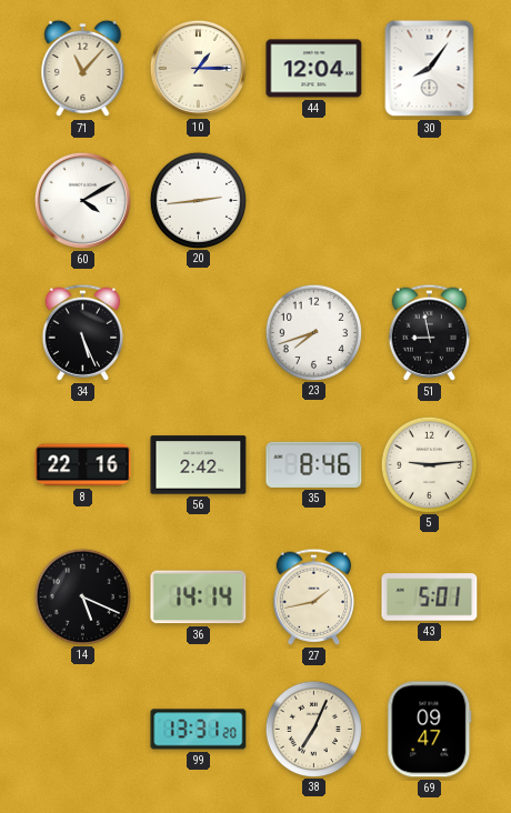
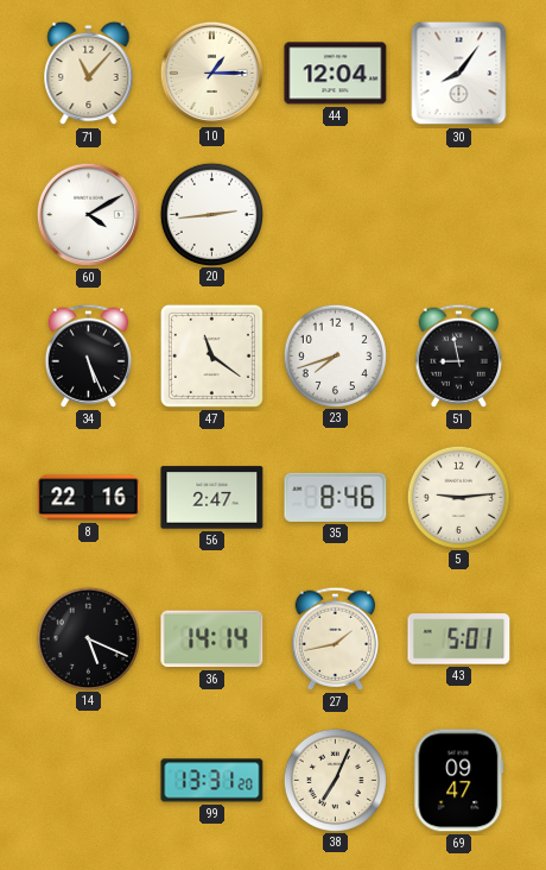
47: none -> 11:21 (211, 355)
56: 2:42 -> 2:47 (212, 498)
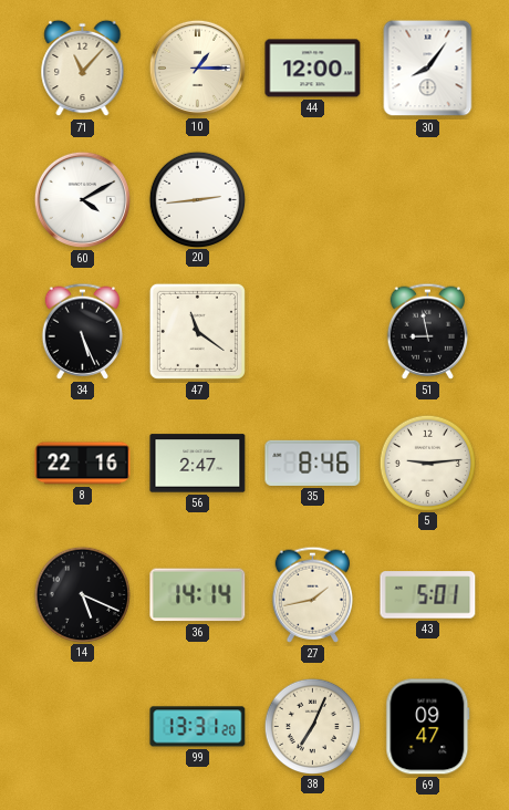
44: 12:04 -> 12:00 (313, 69)
23: 7:42 -> none (335, 355)
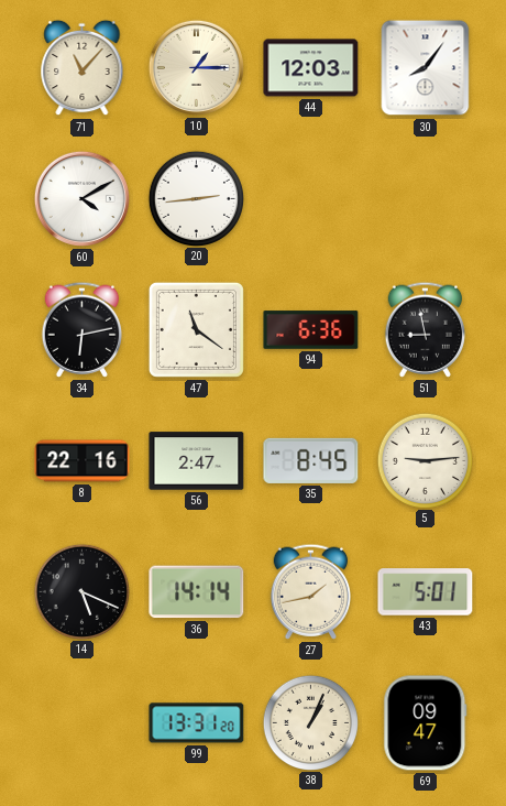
44: 12:00 -> 12:03 (311, 68)
34: 5:26 -> 6:13 (81, 329)
94: none -> 6:36 (311, 330)
35: 8:46 -> 8:45 (311, 460)
38: 7:04 -> 1:04 (310, 722)
